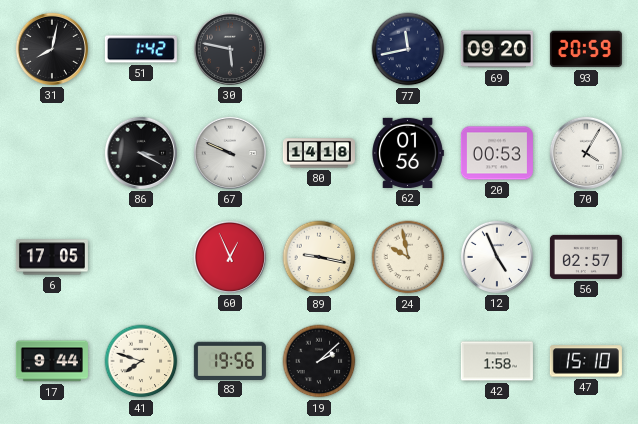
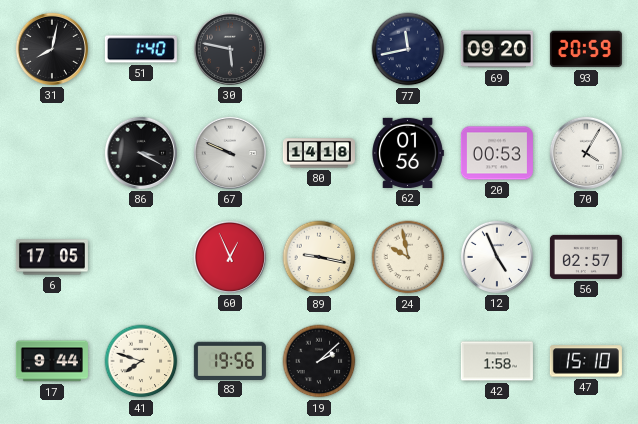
51: 1:42 -> 1:40 (141, 49)
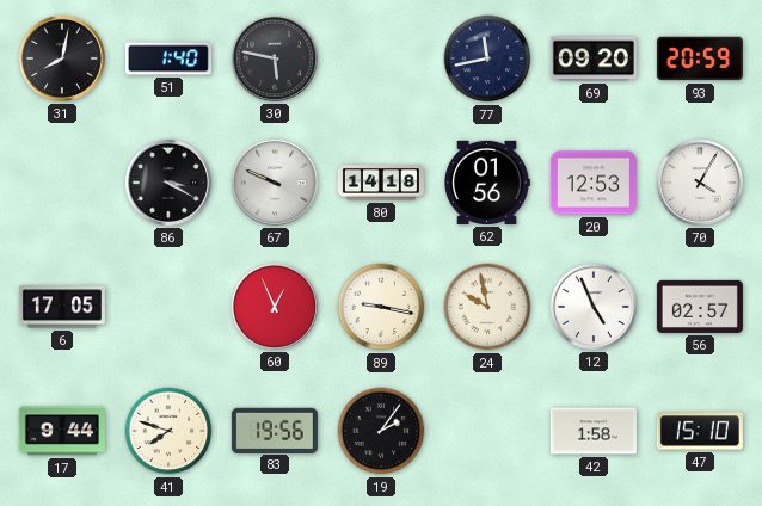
20: 00:53 -> 12:53 (594, 183)
19: 2:08 -> 2:06 (381, 431)
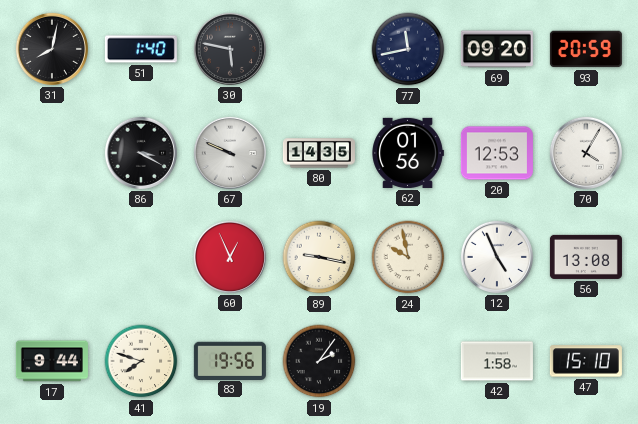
80: 14:18 -> 14:35 (319, 153)
6: 17:05 -> none (62, 307)
56: 02:57 -> 13:08 (586, 257)
